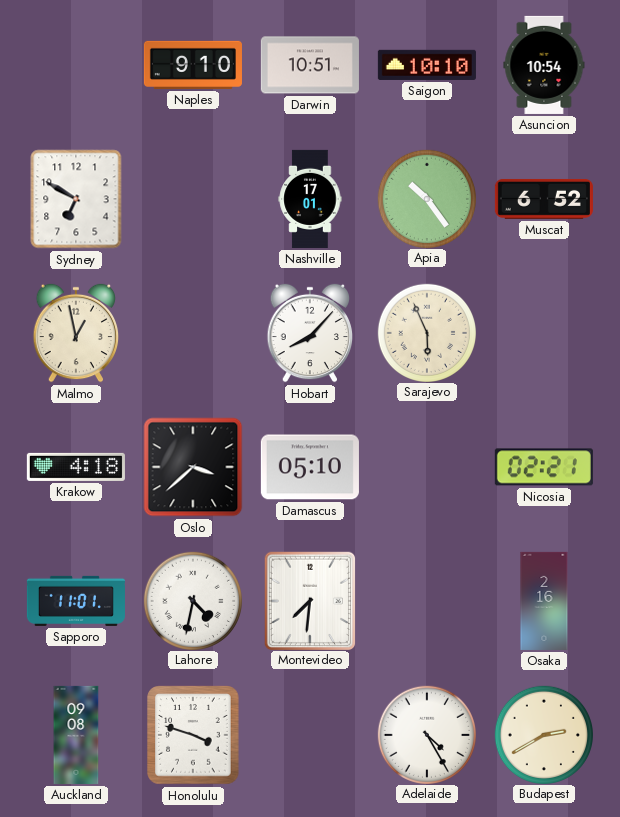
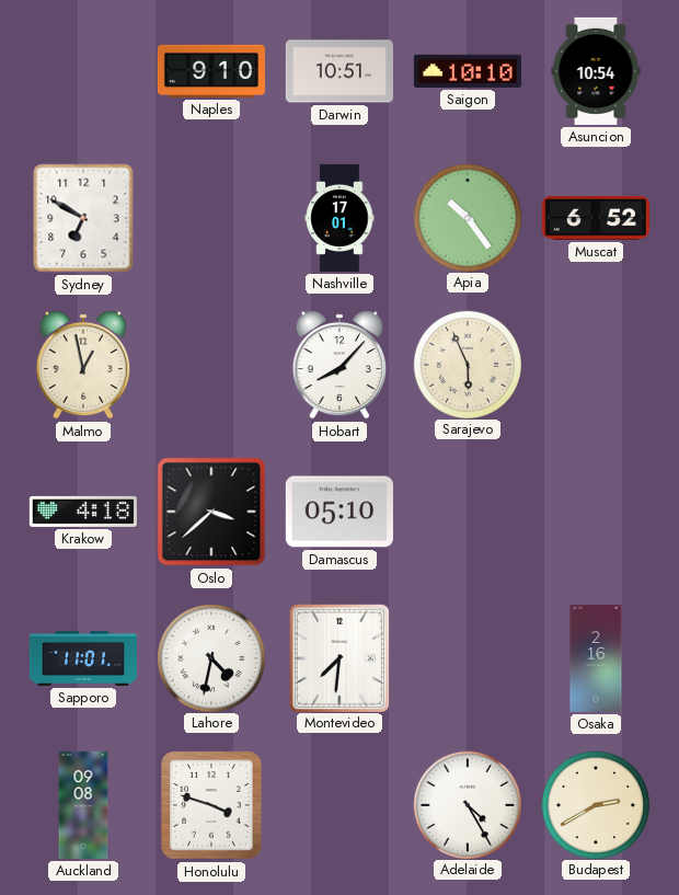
Nicosia: 02:21 -> none (544, 467)
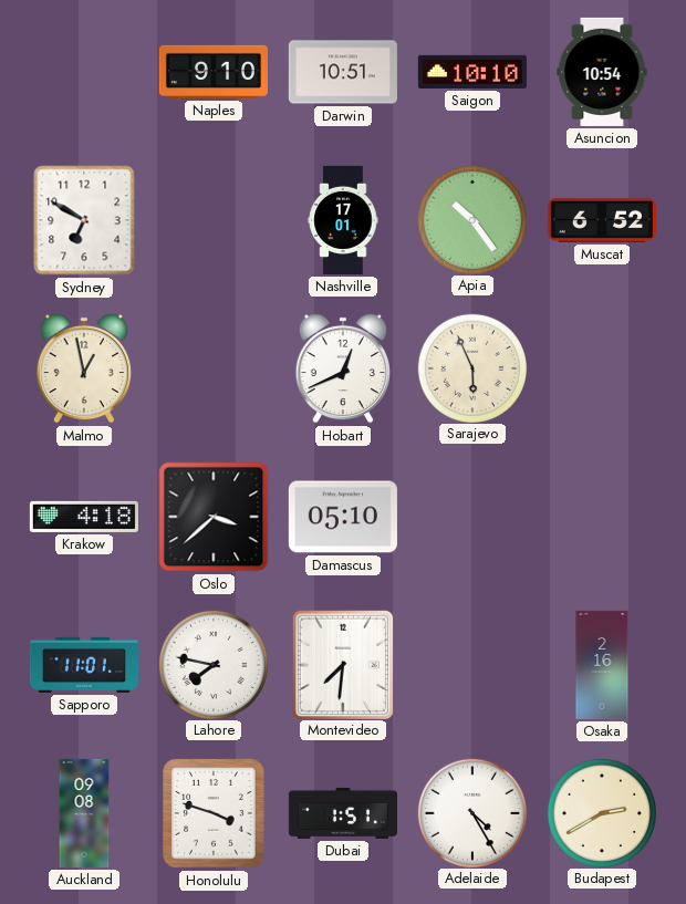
Hobart: 8:07 -> 12:41 (343, 368)
Lahore: 4:32 -> 7:47 (212, 664)
Dubai: none -> 1:51 (343, 813)
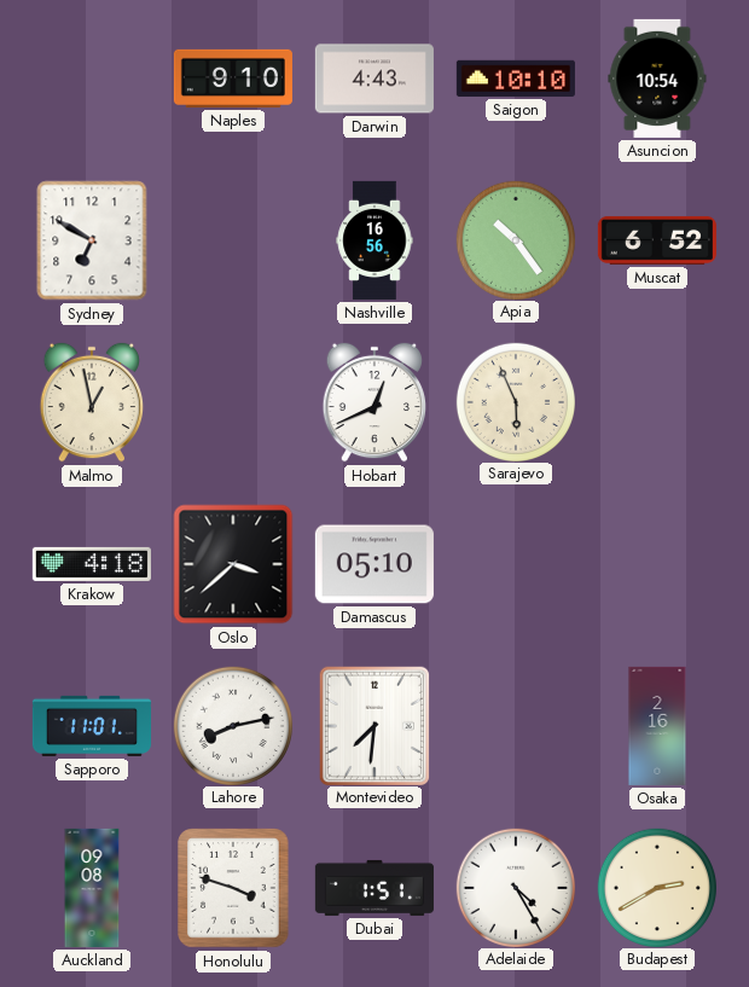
Darwin: 10:51 -> 4:43 (374, 79)
Nashville: 17:01 -> 16:56 (374, 240)
Lahore: 7:47 -> 8:13 (232, 725)
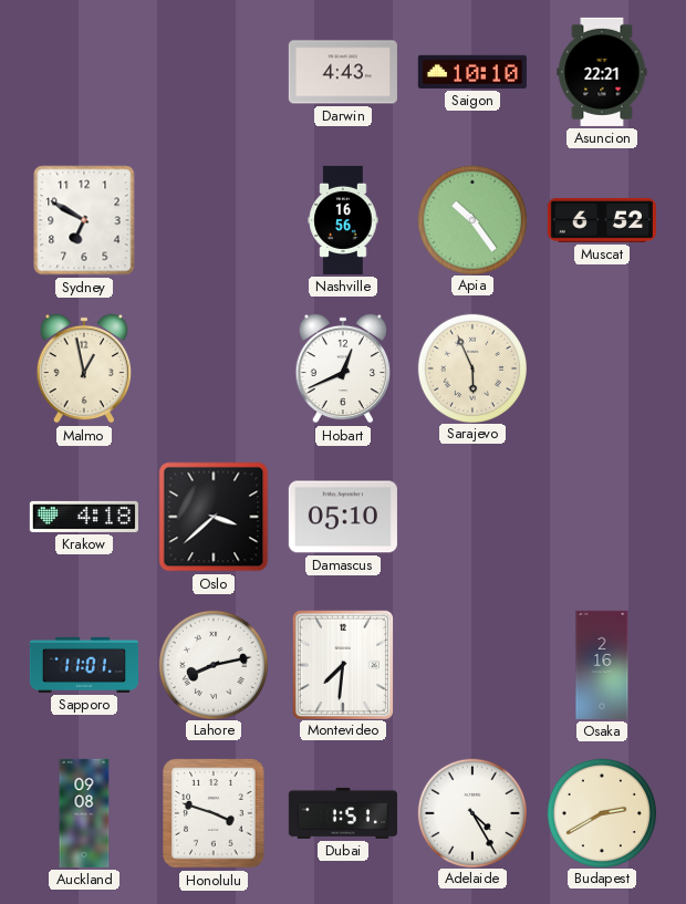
Naples: 9:10 -> none (233, 79)
Asuncion: 10:54 -> 22:21 (602, 72)
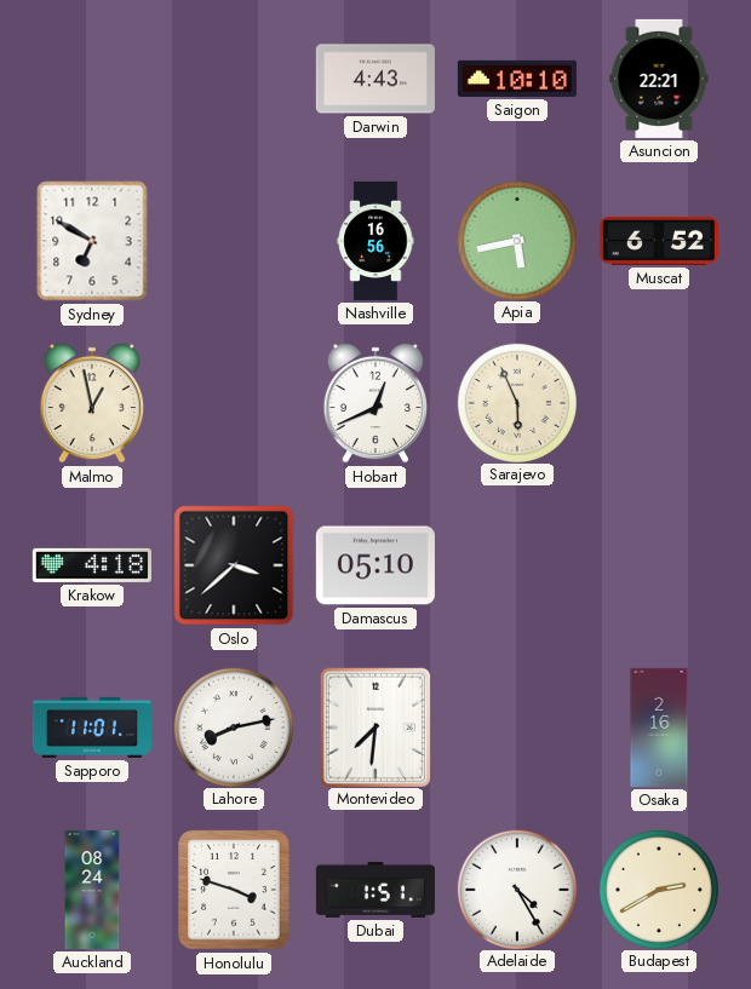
Apia: 10:24 -> 5:43 (516, 240)
Auckland: 09:08 -> 08:24 (92, 890)
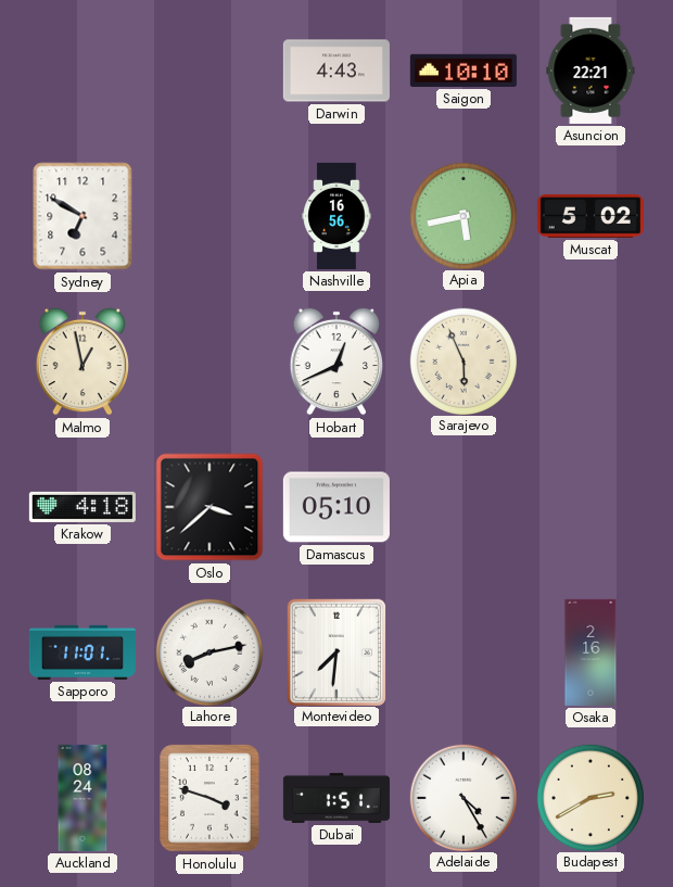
Muscat: 6:52 -> 5:02 (591, 216)
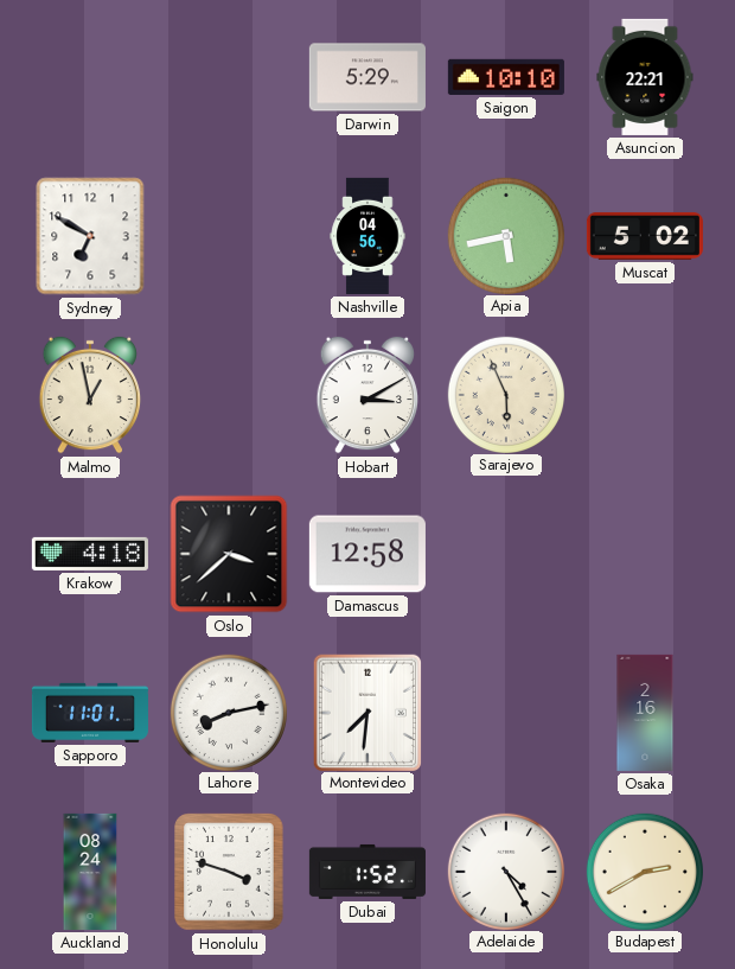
Darwin: 4:43 -> 5:29 (367, 77)
Nashville: 16:56 -> 04:56 (367, 236)
Hobart: 12:41 -> 3:10 (367, 395)
Damascus: 05:10 -> 12:58 (367, 554)
Dubai: 1:51 -> 1:52 (367, 872)
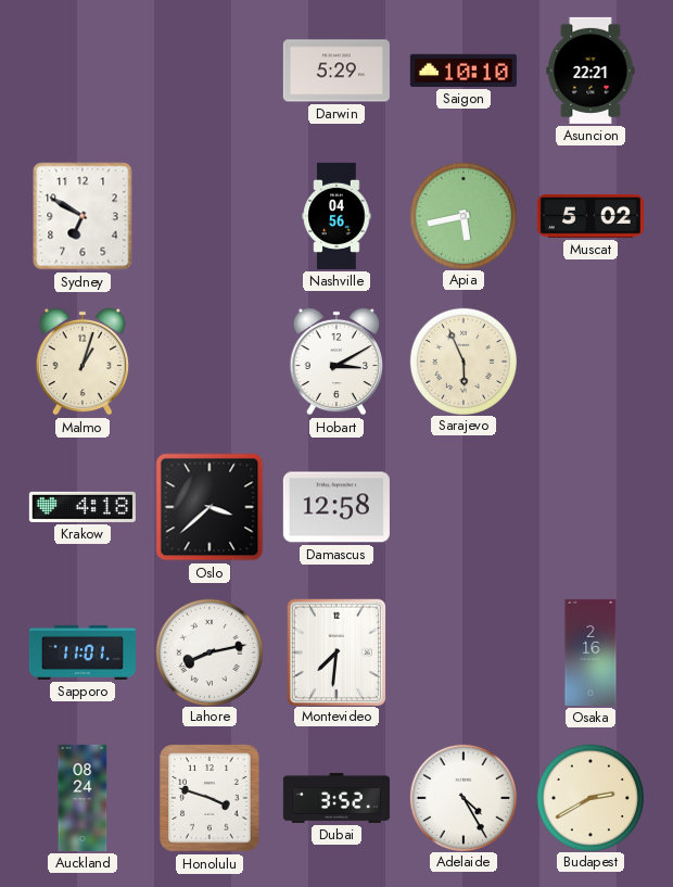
Malmo: 12:58 -> 1:03 (82, 362)
Dubai: 1:52 -> 3:52 (336, 798)
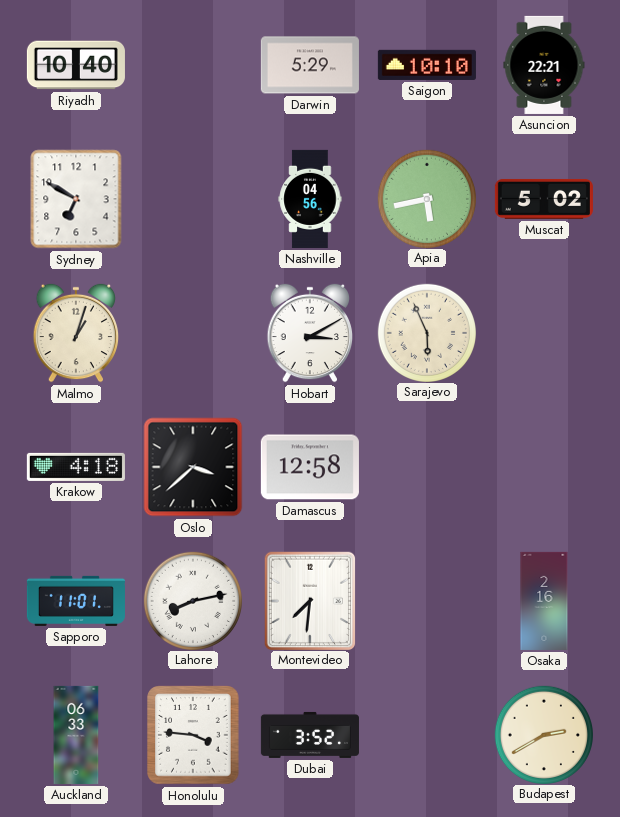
Riyadh: none -> 10:40 (76, 65)
Auckland: 08:24 -> 06:33 (76, 735)
Honolulu: 3:48 -> 3:46 (193, 735)
Adelaide: 4:25 -> none (462, 797)
